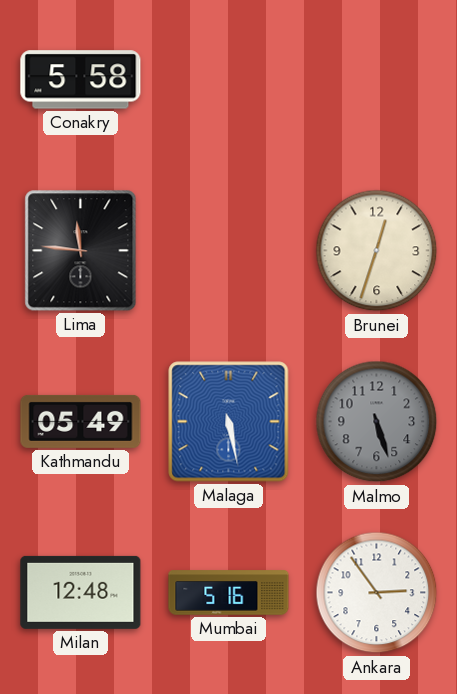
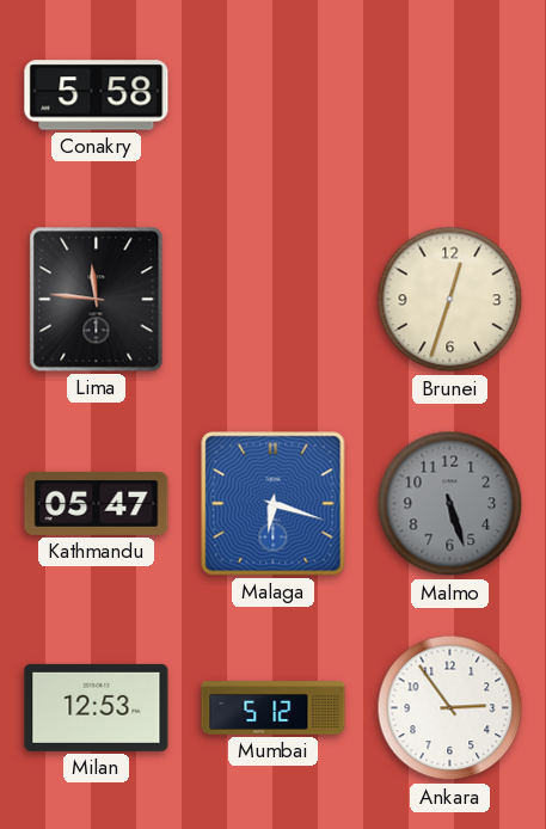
Kathmandu: 05:49 -> 05:47 (97, 503)
Malaga: 5:28 -> 6:18 (274, 504)
Milan: 12:48 -> 12:53 (97, 707)
Mumbai: 5:16 -> 5:12 (274, 708)
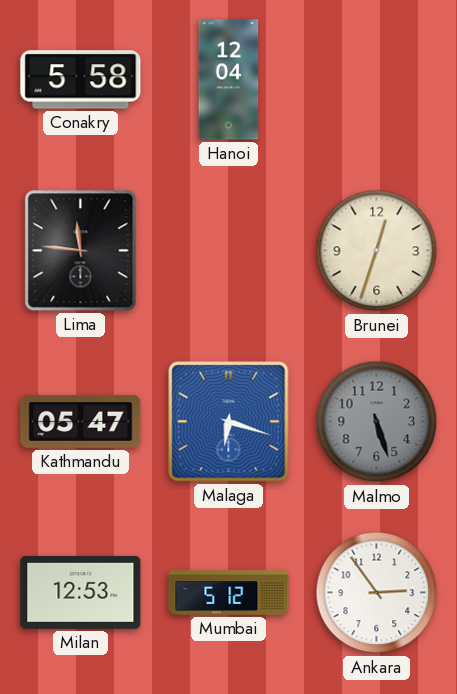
Hanoi: none -> 12:04 (229, 80)
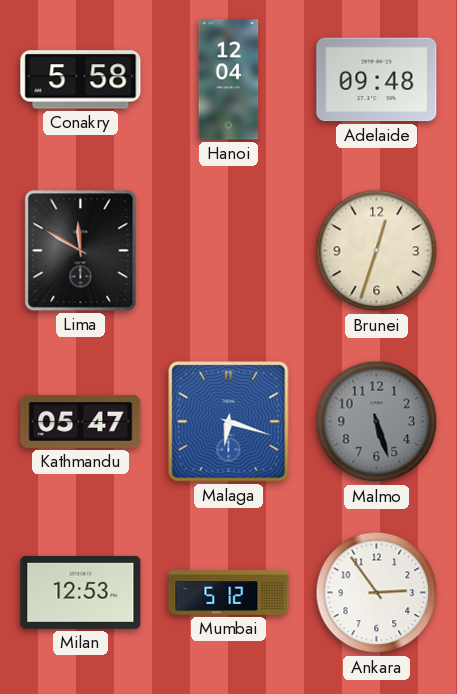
Adelaide: none -> 09:48 (377, 80)
Lima: 11:46 -> 11:50 (81, 251)
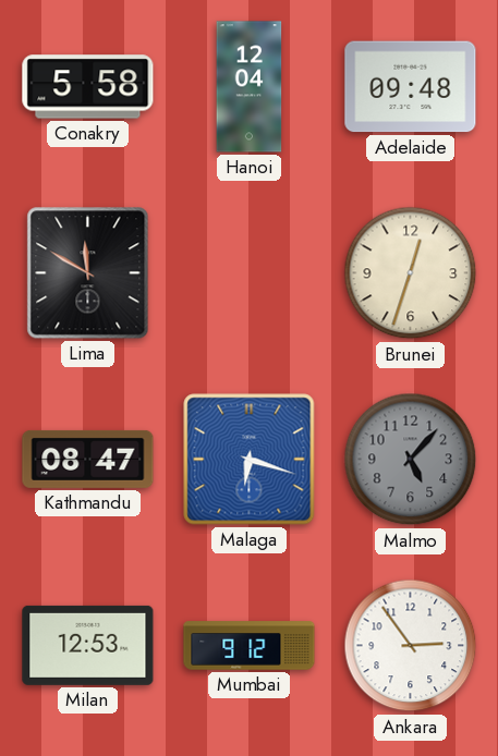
Kathmandu: 05:47 -> 08:47 (88, 459)
Malmo: 5:27 -> 5:07 (411, 460)
Mumbai: 5:12 -> 9:12 (250, 646)
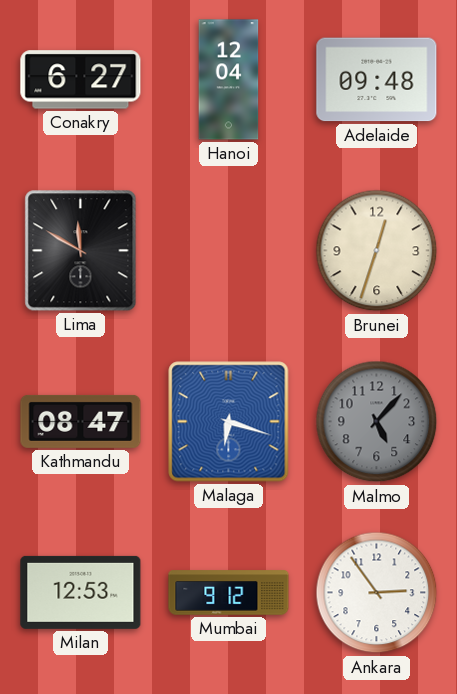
Conakry: 5:58 -> 6:27 (81, 80)
